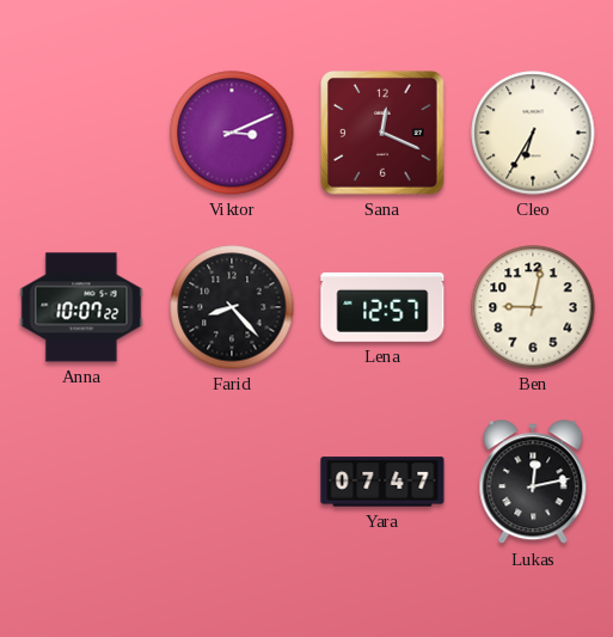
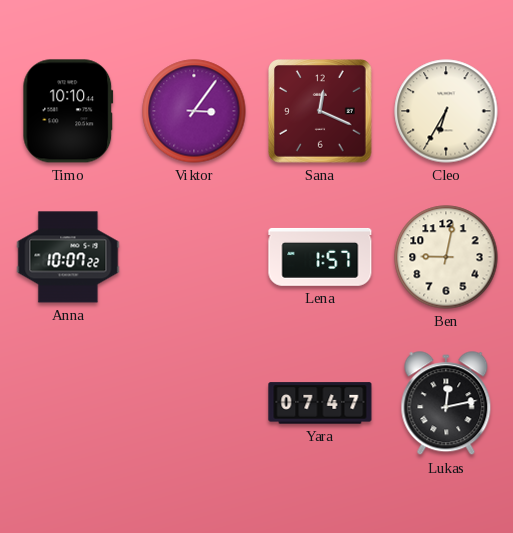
Timo: none -> 10:10 (68, 111)
Viktor: 3:11 -> 3:06 (194, 111)
Farid: 8:23 -> none (232, 307)
Lena: 12:57 -> 1:57 (320, 257)
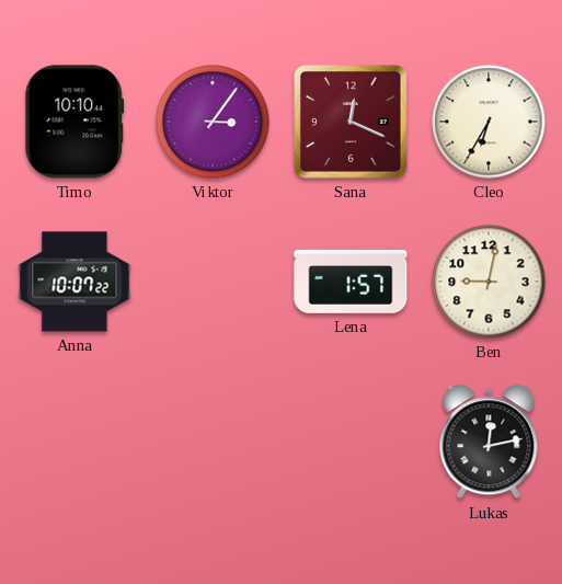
Yara: 07:47 -> none (320, 403)
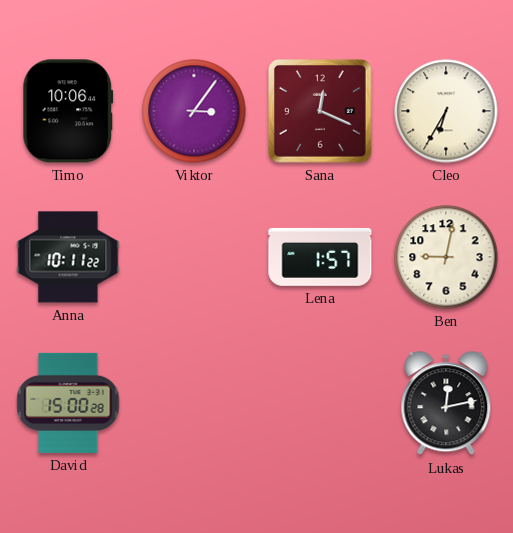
Timo: 10:10 -> 10:06 (68, 111)
Anna: 10:07 -> 10:11 (68, 257)
David: none -> 15:00 (68, 403)
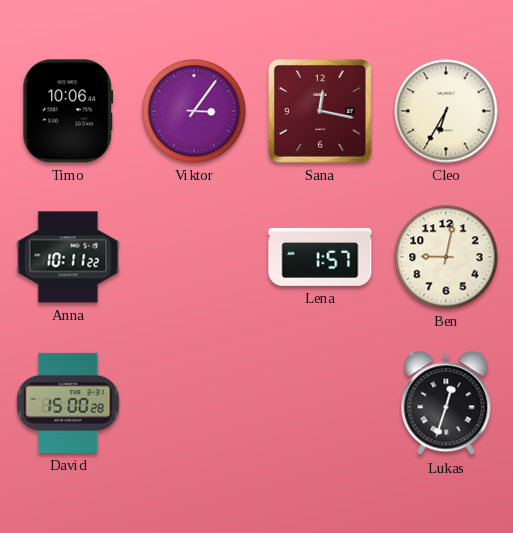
Sana: 12:19 -> 12:17 (321, 112)
Lukas: 12:13 -> 12:33 (446, 404)
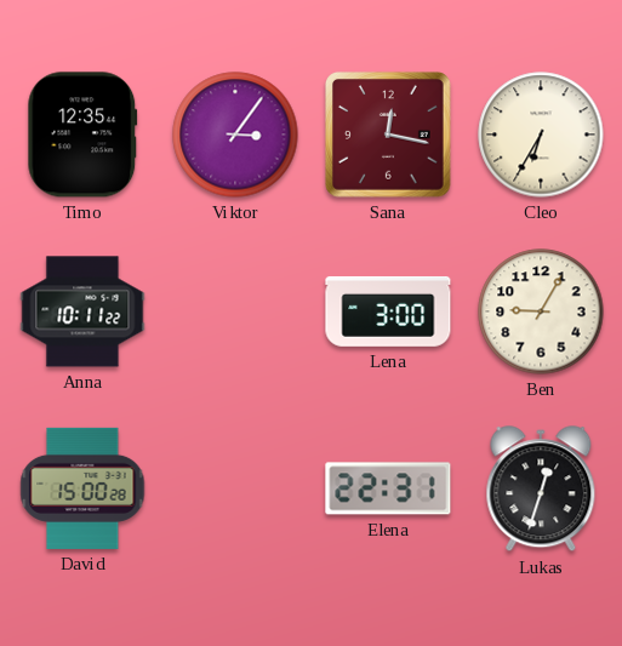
Timo: 10:06 -> 12:35 (82, 135)
Lena: 1:57 -> 3:00 (388, 311)
Ben: 9:02 -> 9:05 (541, 311)
Elena: none -> 22:31 (388, 488)
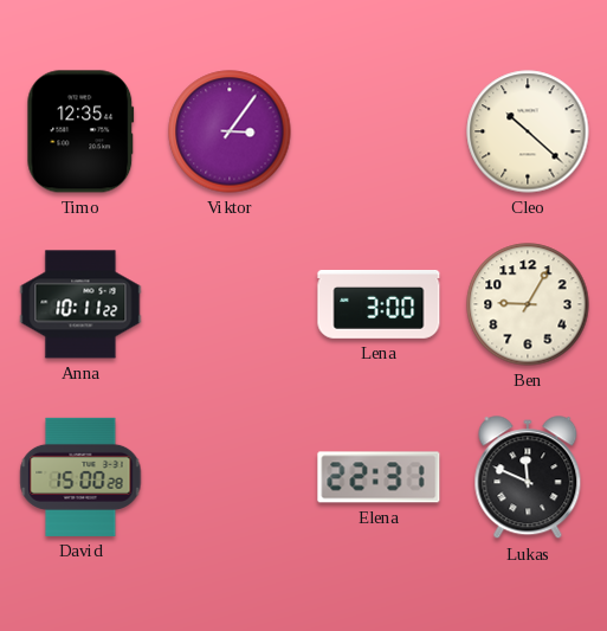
Sana: 12:17 -> none (389, 136)
Cleo: 6:35 -> 10:22 (528, 131)
Lukas: 12:33 -> 11:49 (528, 478)
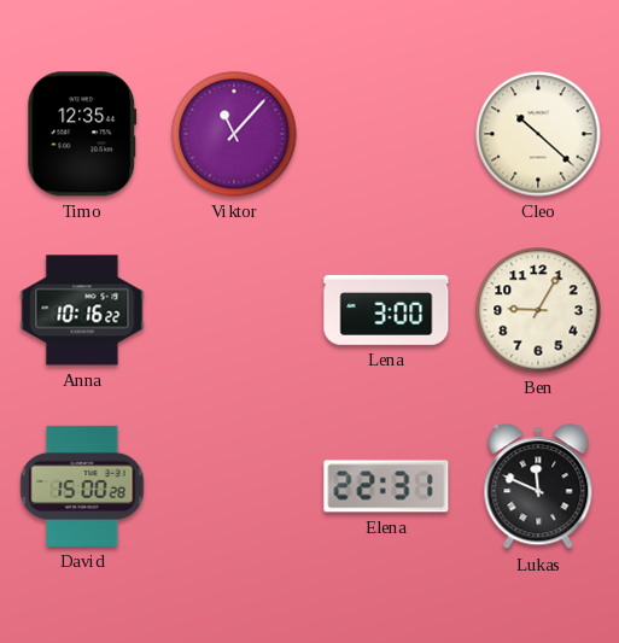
Viktor: 3:06 -> 11:07 (234, 134)
Anna: 10:11 -> 10:16 (82, 310)
